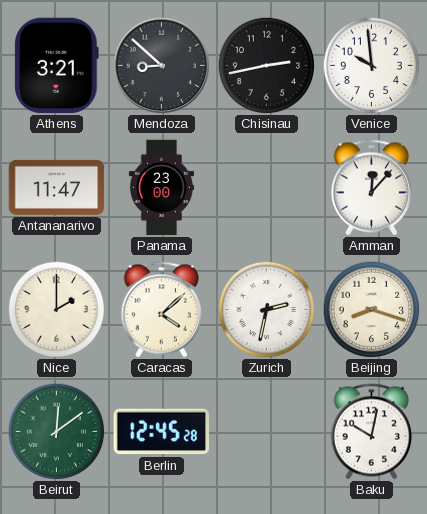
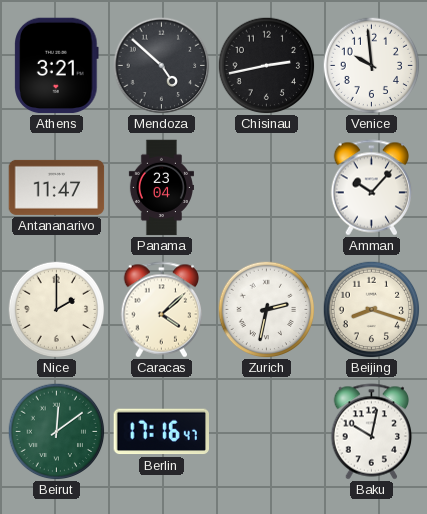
Mendoza: 8:52 -> 4:52 (162, 66)
Panama: 23:00 -> 23:04 (161, 188)
Amman: 12:07 -> 10:07 (372, 188)
Berlin: 12:45 -> 17:16 (161, 432)
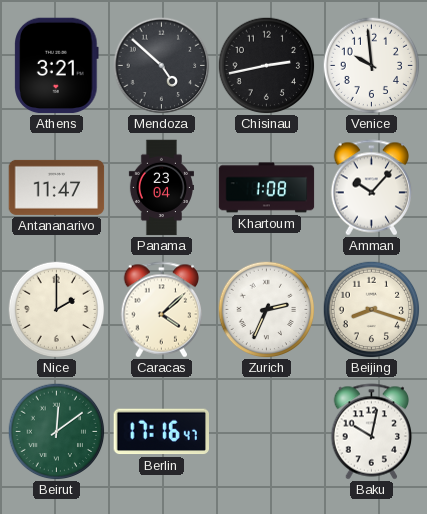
Khartoum: none -> 1:08 (267, 188)
Zurich: 2:32 -> 2:34 (266, 309)
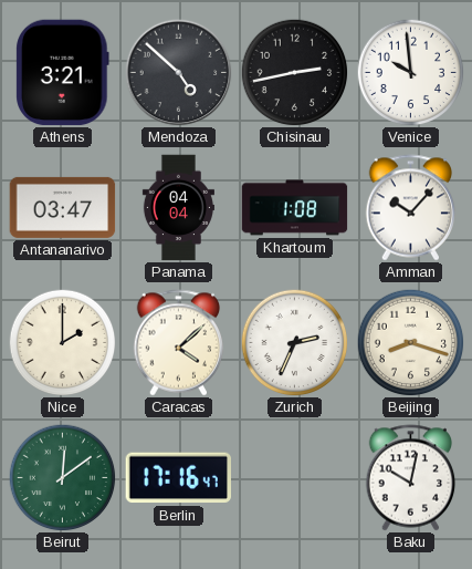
Antananarivo: 11:47 -> 03:47 (63, 207)
Panama: 23:04 -> 04:04 (178, 208)
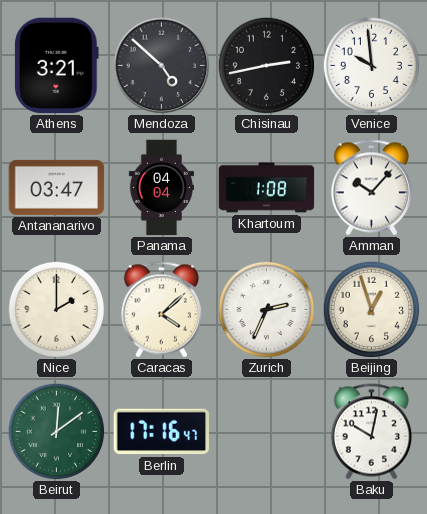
Beijing: 8:18 -> 12:57 (371, 309)
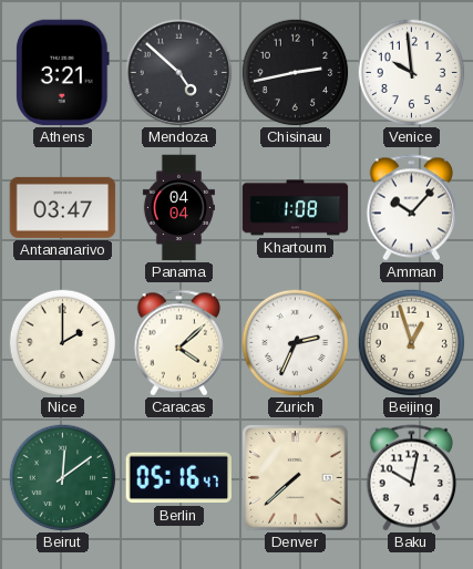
Berlin: 17:16 -> 05:16 (178, 478)
Denver: none -> 7:38 (296, 478)
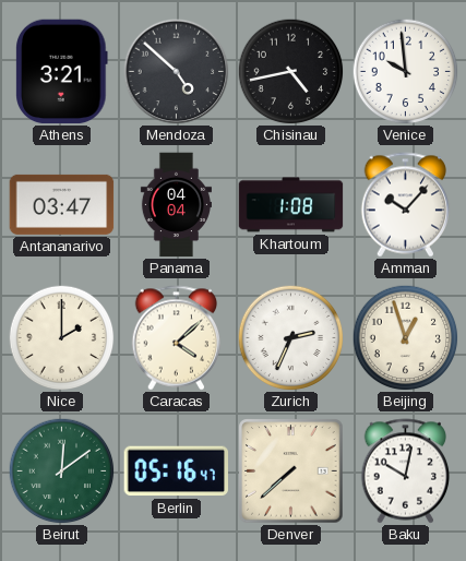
Chisinau: 2:43 -> 4:43 (290, 71)
